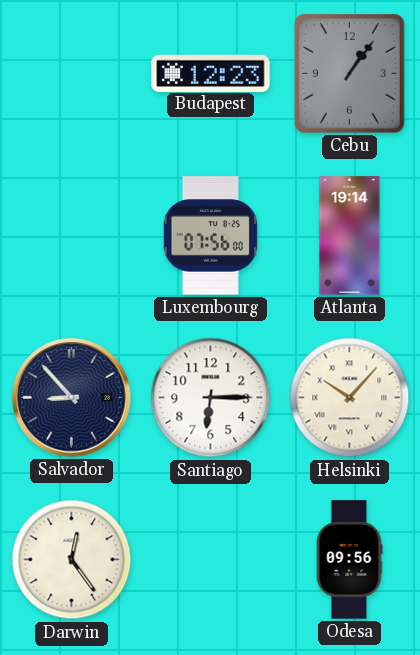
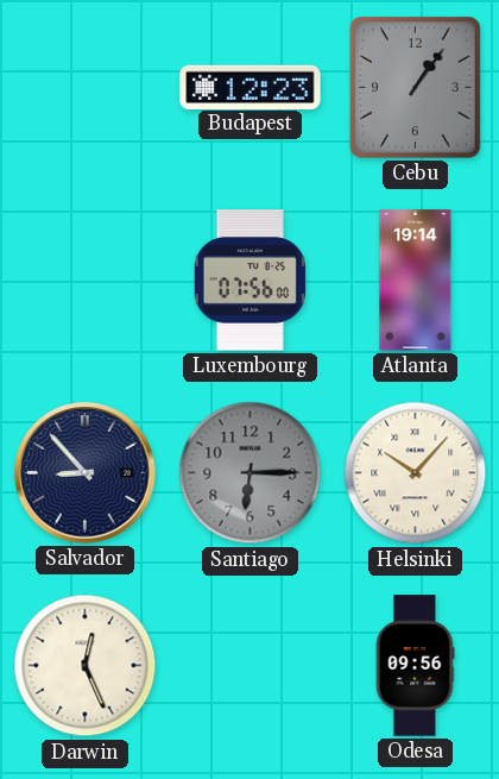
Santiago dial: white -> grey (251, 473)
Darwin: 12:24 -> 12:26 (86, 666)
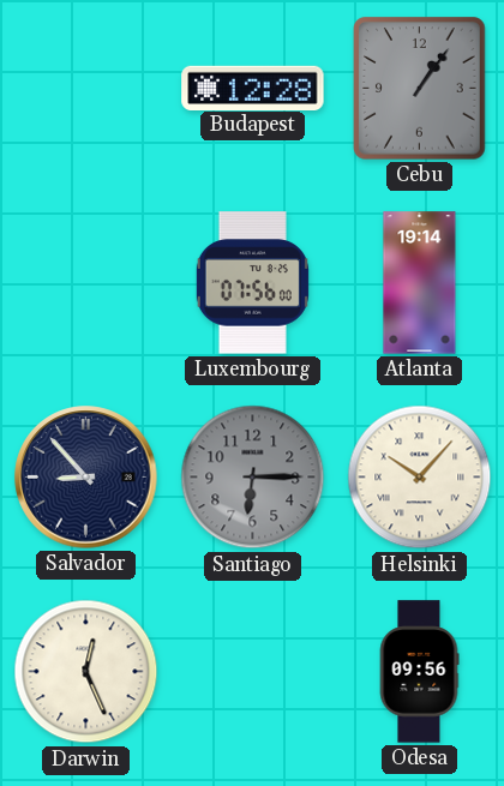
Budapest: 12:23 -> 12:28 (253, 88)
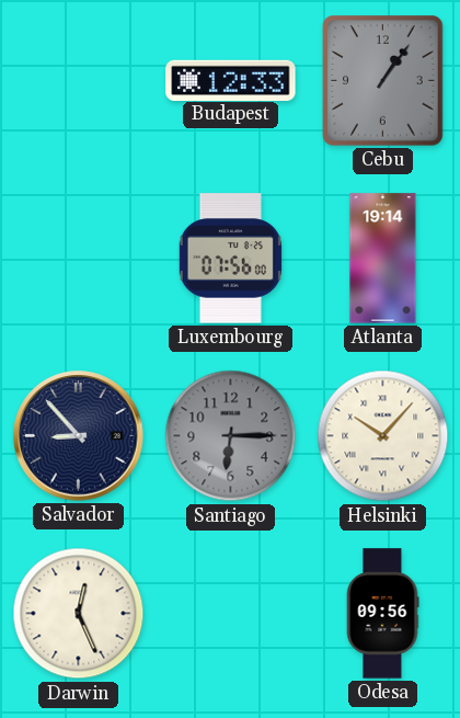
Budapest: 12:28 -> 12:33 (231, 80)
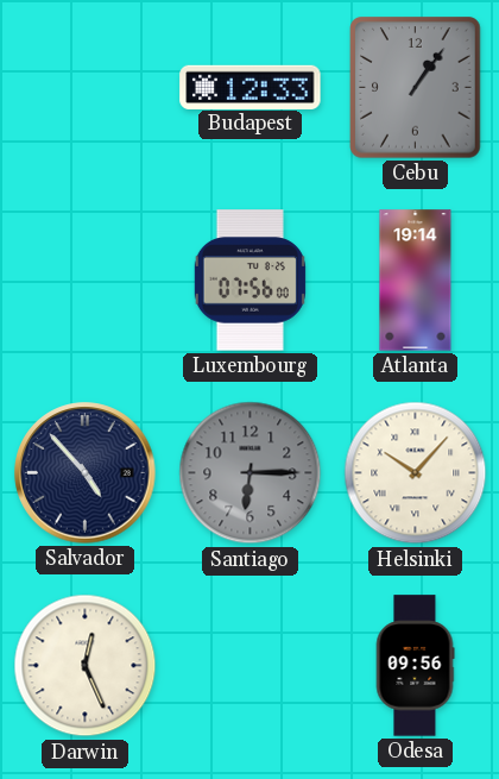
Salvador: 8:53 -> 4:53 (86, 473)
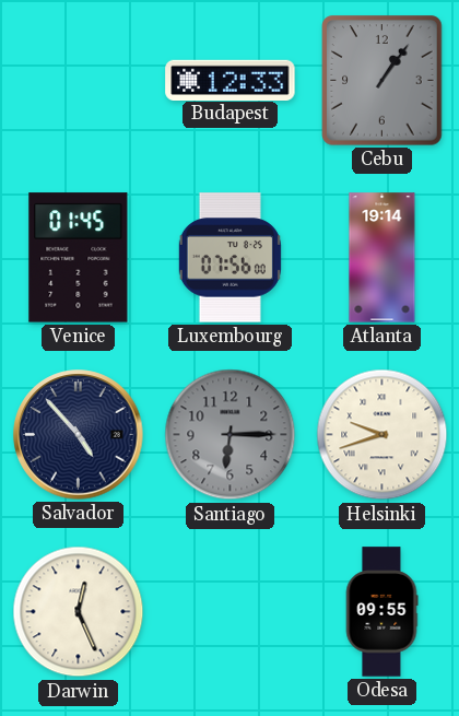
Venice: none -> 01:45 (79, 258)
Helsinki: 10:07 -> 9:42 (382, 435)
Odesa: 09:56 -> 09:55 (381, 612)
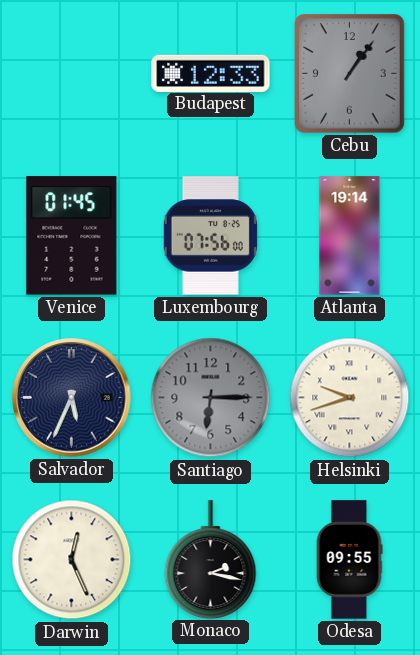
Salvador: 4:53 -> 5:34 (72, 398)
Monaco: none -> 2:17 (211, 559)
